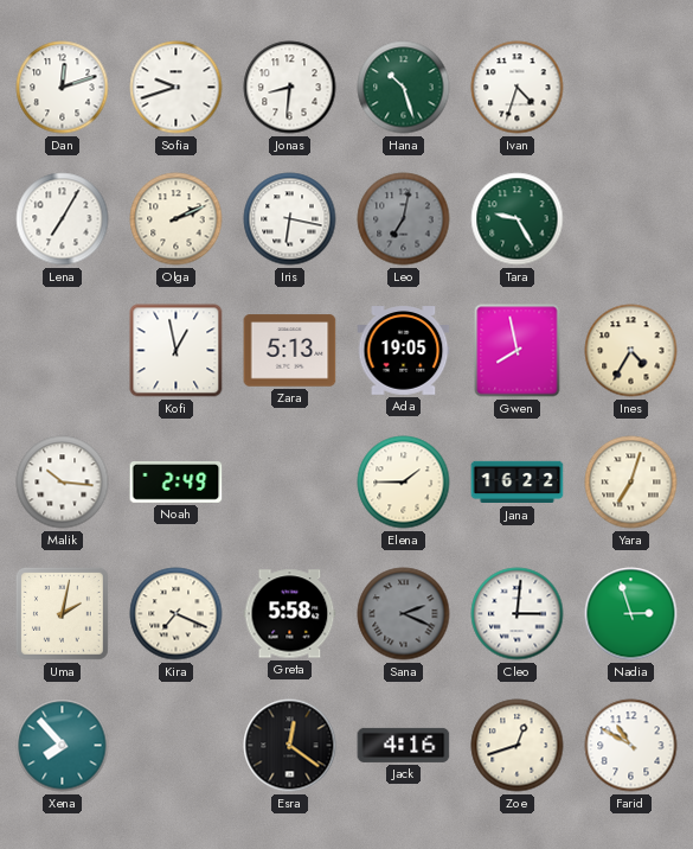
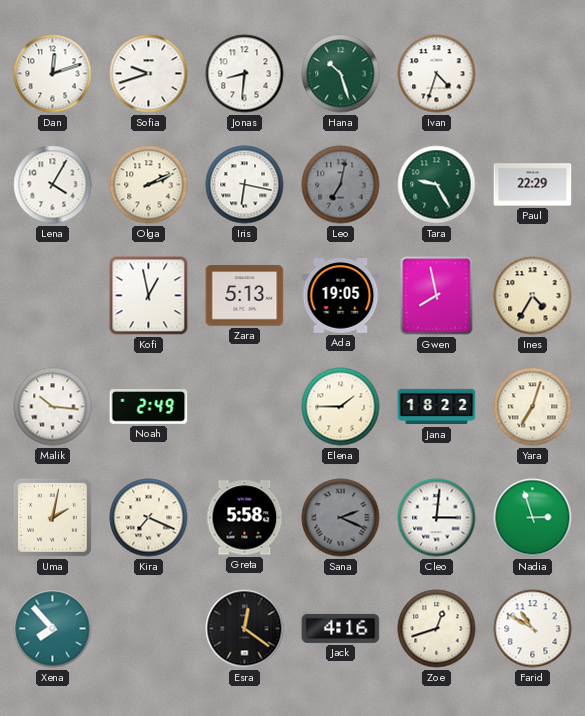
Lena: 7:05 -> 4:05 (53, 185)
Paul: none -> 22:29 (533, 185)
Jana: 16:22 -> 18:22 (437, 407)
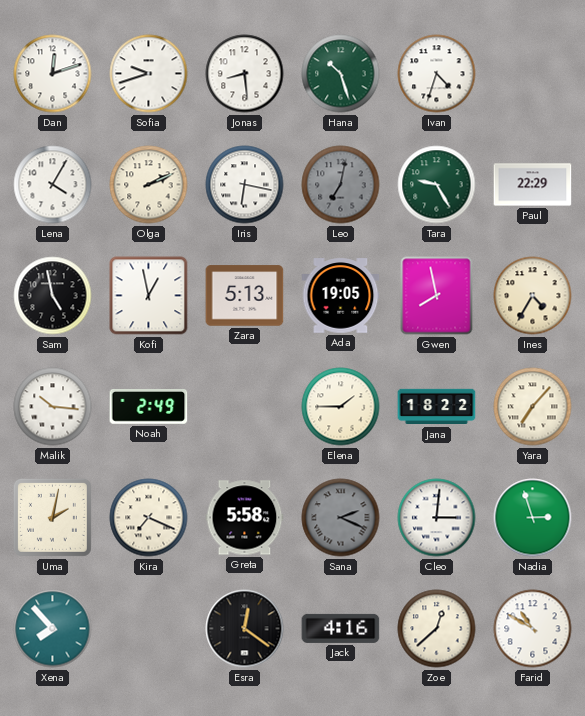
Jonas: 8:31 -> 8:29 (245, 74)
Sam: none -> 4:58 (53, 296)
Yara: 7:03 -> 7:07 (533, 407)
Zoe: 12:42 -> 12:38 (437, 629)
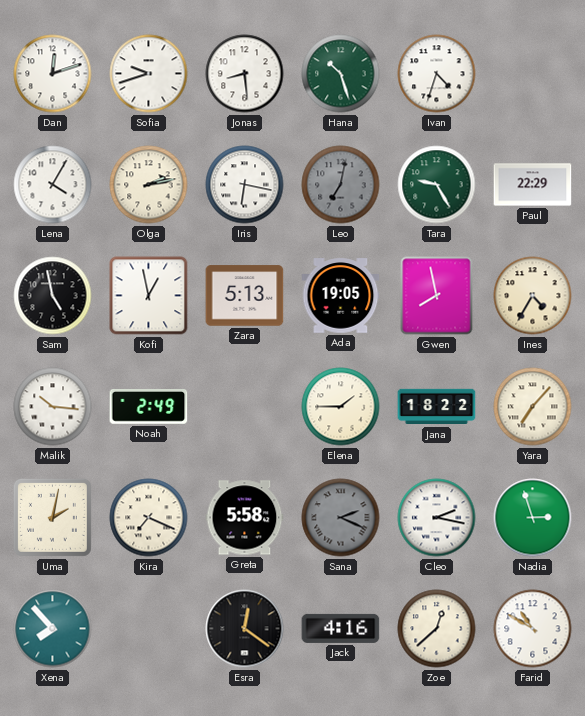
Olga: 2:11 -> 2:13 (149, 185)
Cleo: 3:01 -> 2:17 (437, 518)
